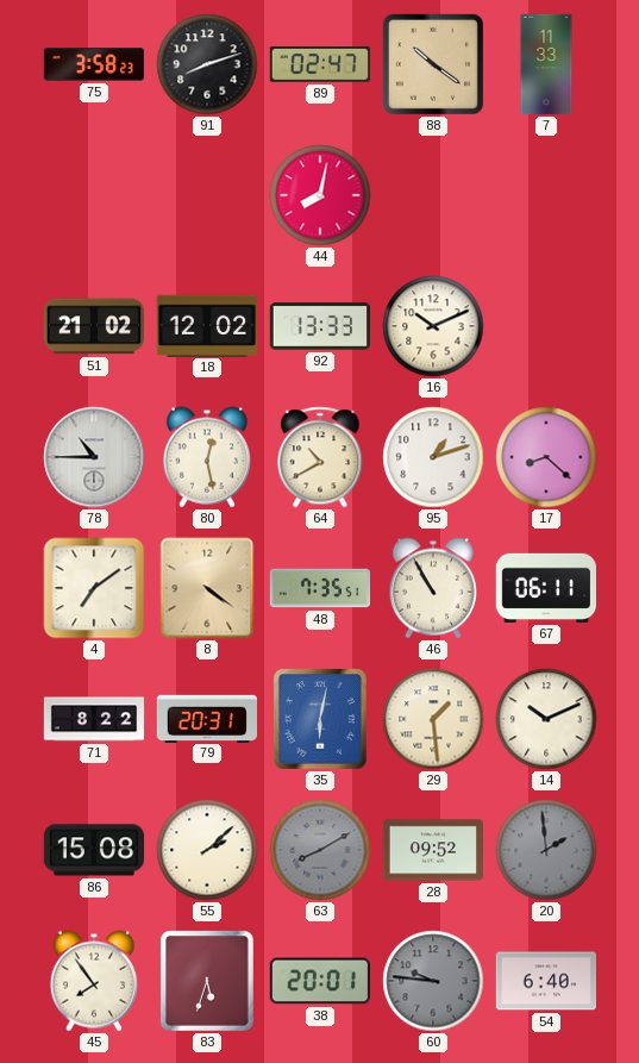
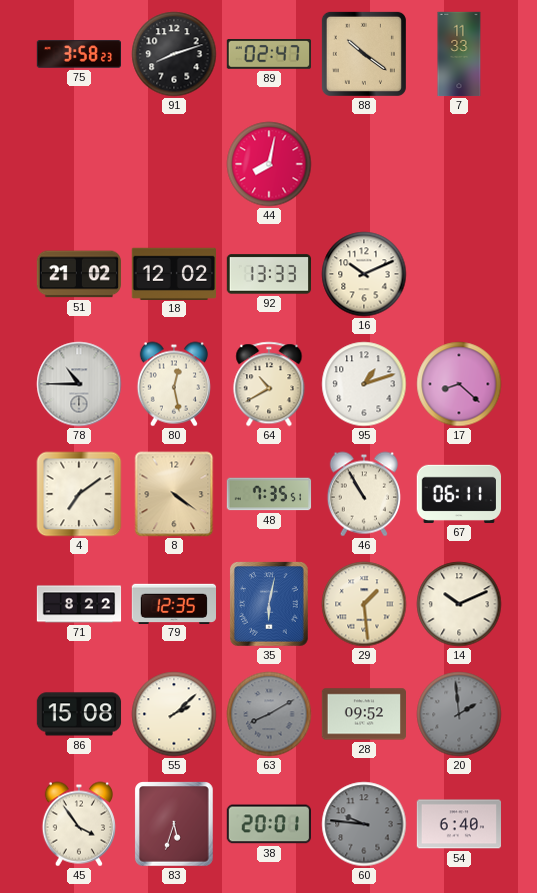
79: 20:31 -> 12:35 (173, 603)
45: 7:54 -> 3:54 (79, 824)
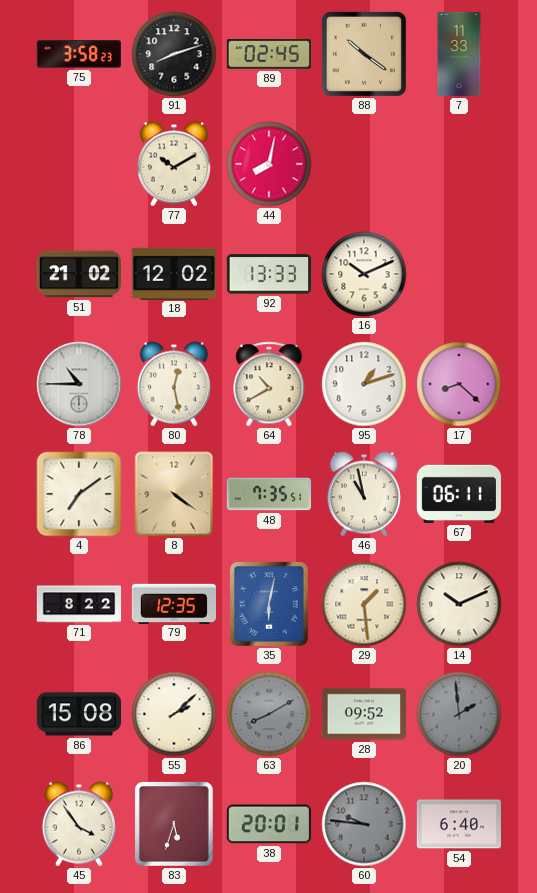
89: 02:47 -> 02:45 (268, 54)
77: none -> 10:10 (174, 164)
46: 10:55 -> 10:58 (364, 494)
